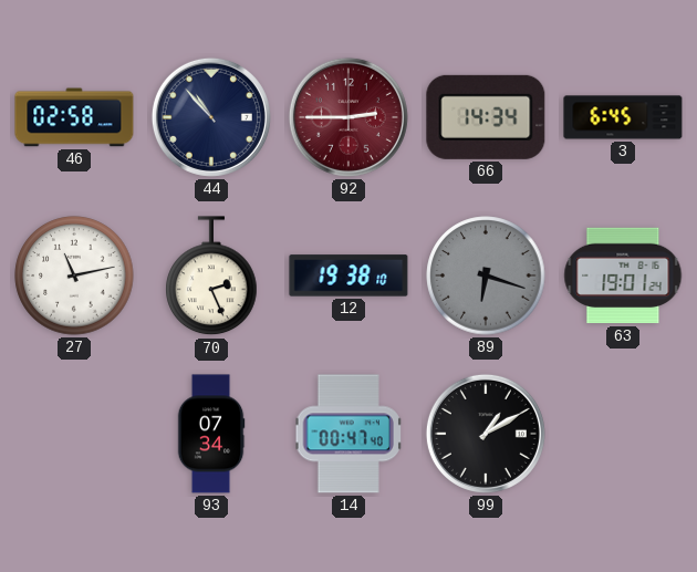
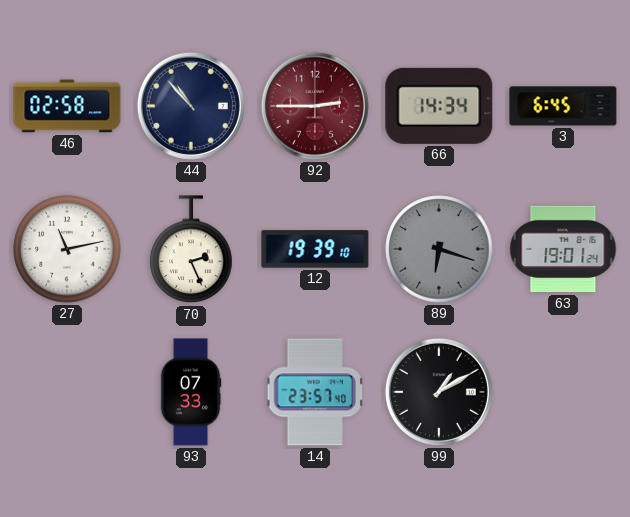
12: 19:38 -> 19:39 (315, 249)
93: 07:34 -> 07:33 (191, 392)
14: 00:47 -> 23:57 (315, 392)
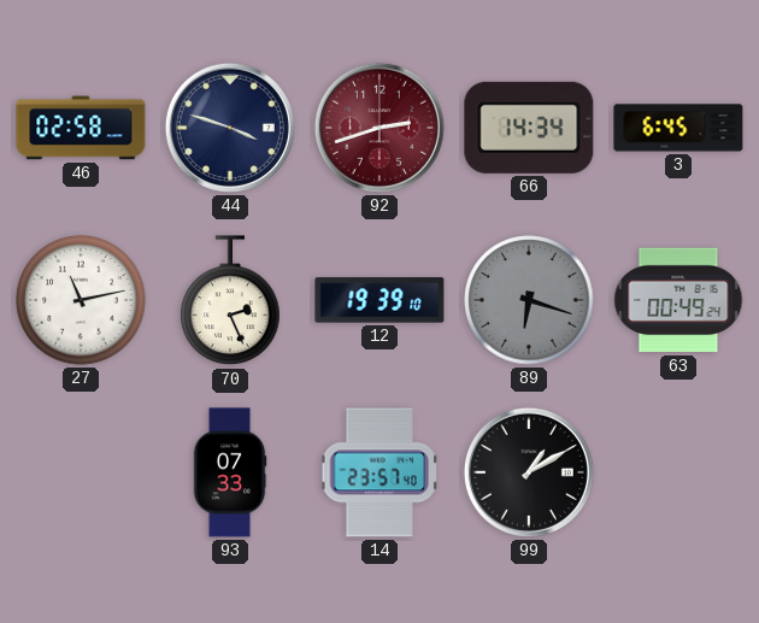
44: 10:53 -> 3:48 (230, 128)
92: 2:45 -> 2:42 (379, 128)
63: 19:01 -> 00:49 (678, 300)
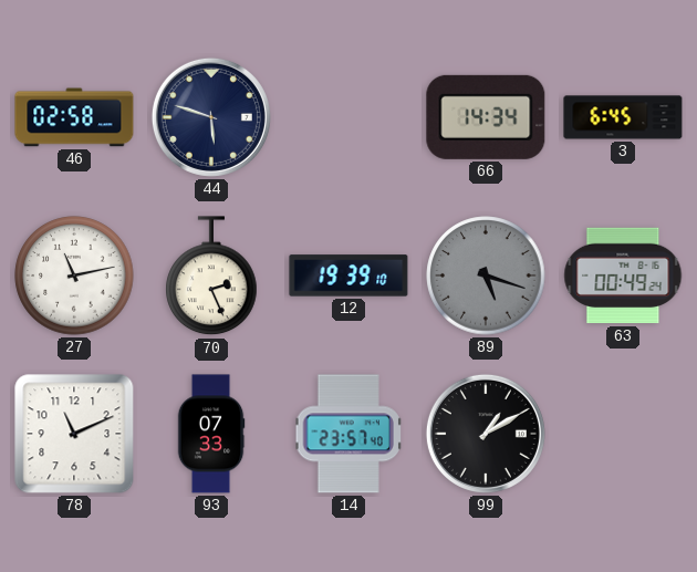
44: 3:48 -> 5:48 (211, 117)
92: 2:42 -> none (379, 128)
89: 6:18 -> 5:18 (486, 275)
78: none -> 11:11 (74, 434)
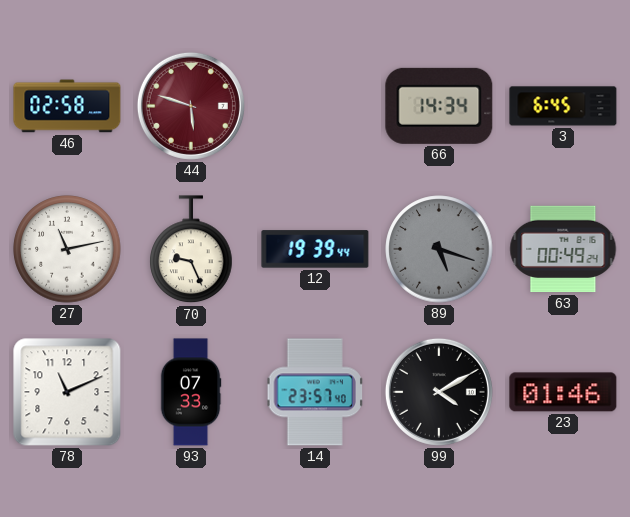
44 dial: navy -> burgundy (191, 106)
70: 2:26 -> 9:26 (191, 250)
12: 19:39:10 -> 19:39:44 (315, 249)
99: 1:10 -> 4:10 (439, 392)
23: none -> 01:46 (563, 392)
